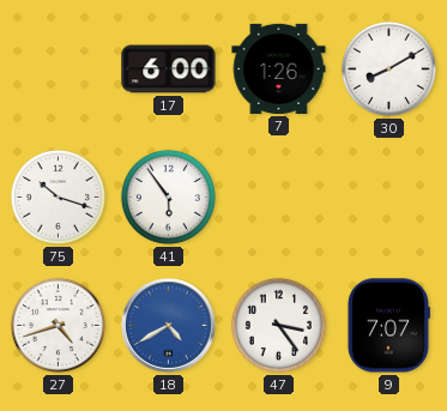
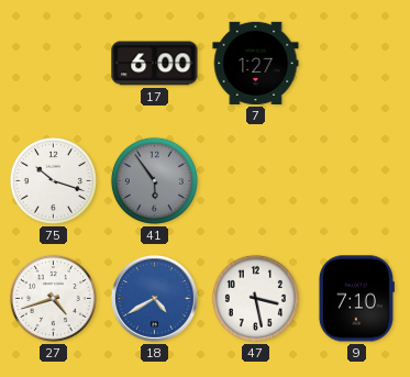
7: 1:26 -> 1:27 (256, 63)
30: 8:10 -> none (388, 68)
41 dial: white -> grey (154, 180)
47: 3:24 -> 3:28 (255, 298)
9: 7:07 -> 7:10 (356, 299)
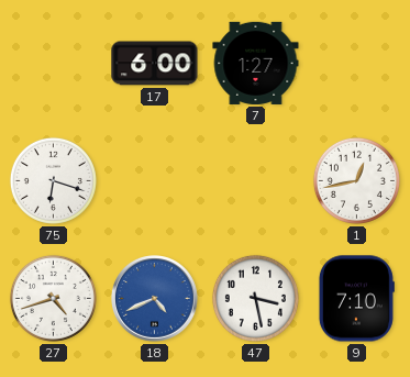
75: 10:18 -> 6:18 (53, 180)
41: 5:54 -> none (154, 180)
1: none -> 12:43 (356, 180)
18: 4:40 -> 4:41 (155, 299)
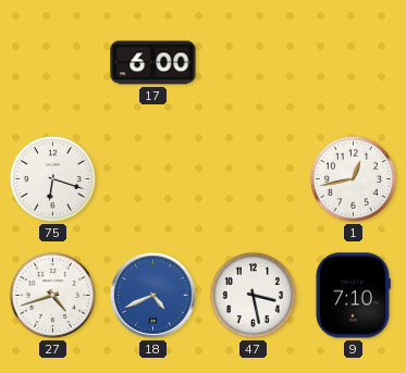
7: 1:27 -> none (256, 63)
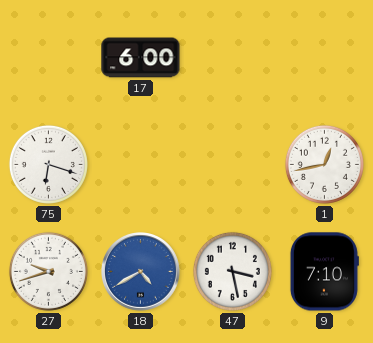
27: 4:42 -> 9:42 (48, 271)
18: 4:41 -> 4:40 (141, 272)
